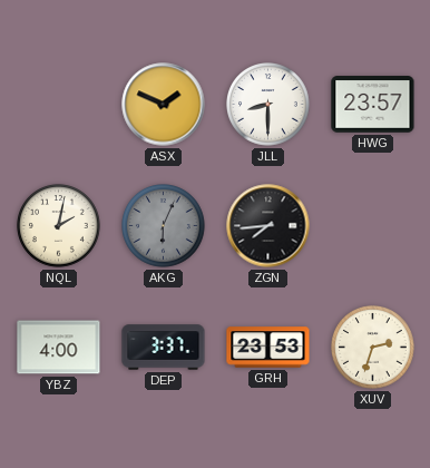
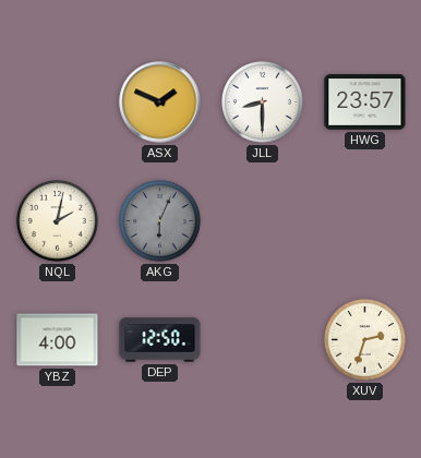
ZGN: 7:44 -> none (268, 226)
DEP: 3:37 -> 12:50 (160, 340)
GRH: 23:53 -> none (268, 348)
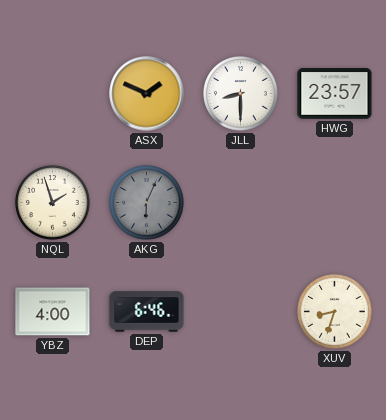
NQL: 2:02 -> 1:57 (53, 203)
DEP: 12:50 -> 6:46 (147, 312)
XUV: 2:33 -> 8:33 (335, 312)
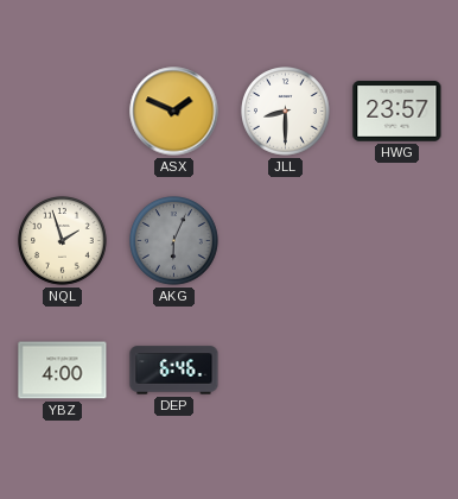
XUV: 8:33 -> none (335, 312)
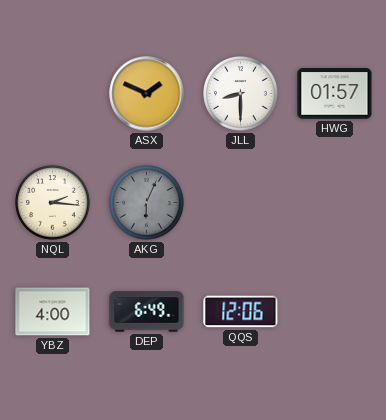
HWG: 23:57 -> 01:57 (335, 94)
NQL: 1:57 -> 2:16 (53, 203)
DEP: 6:46 -> 6:49 (147, 312)
QQS: none -> 12:06 (241, 312)
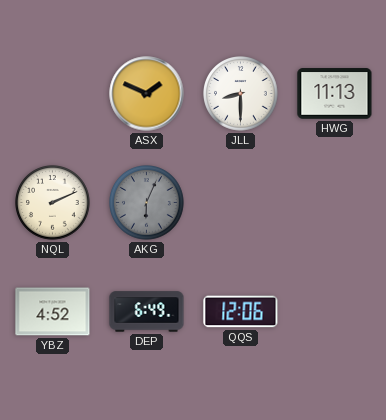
HWG: 01:57 -> 11:13 (335, 94)
NQL: 2:16 -> 2:11 (53, 203)
YBZ: 4:00 -> 4:52 (53, 312)
